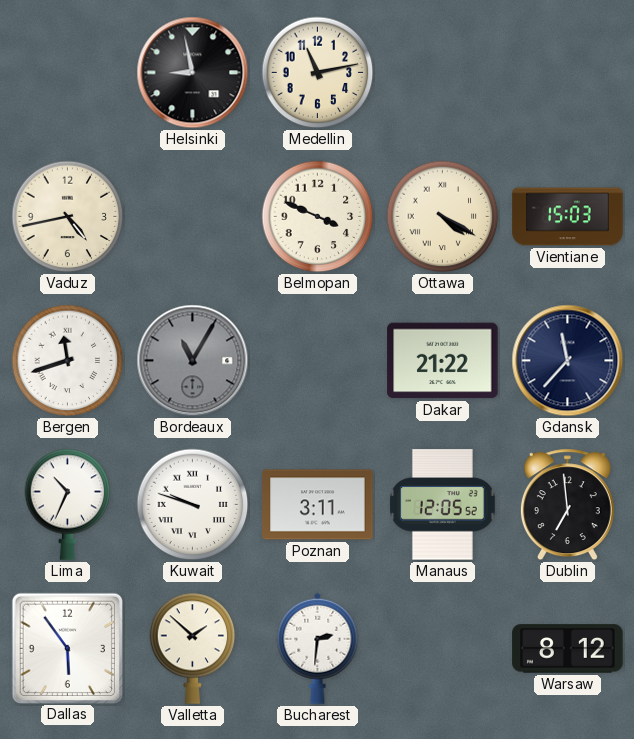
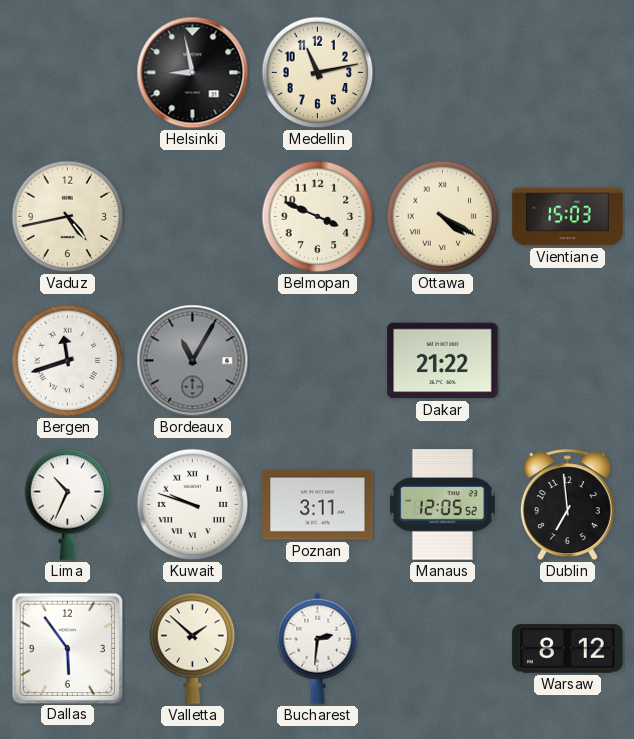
Gdansk: 11:37 -> none (568, 361)
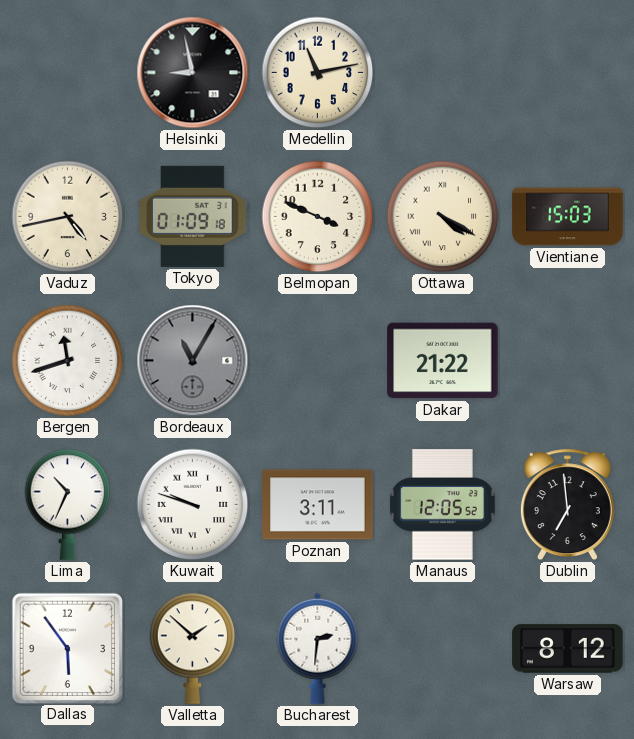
Tokyo: none -> 01:09 (193, 216)
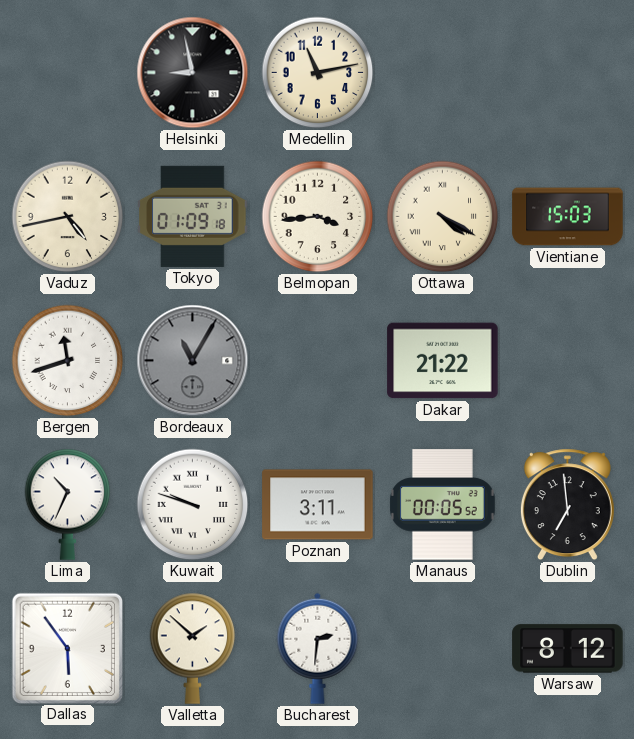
Belmopan: 3:49 -> 3:44 (318, 217)
Manaus: 12:05 -> 00:05 (442, 505)
